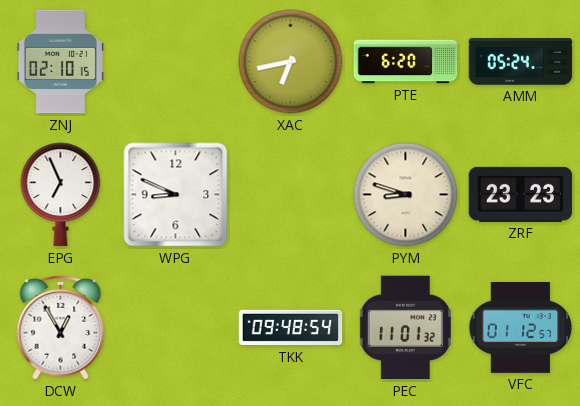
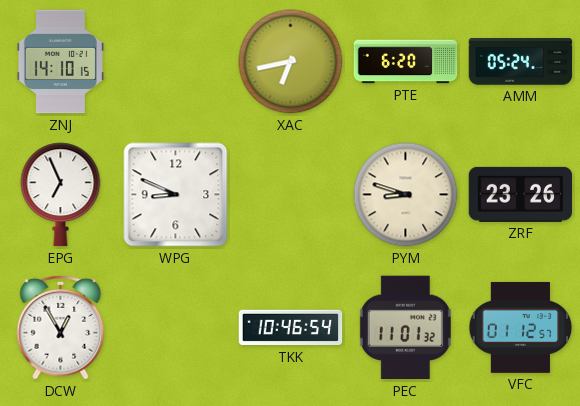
ZNJ: 02:10 -> 14:10 (60, 62)
ZRF: 23:23 -> 23:26 (521, 194)
TKK: 09:48 -> 10:46 (291, 328)
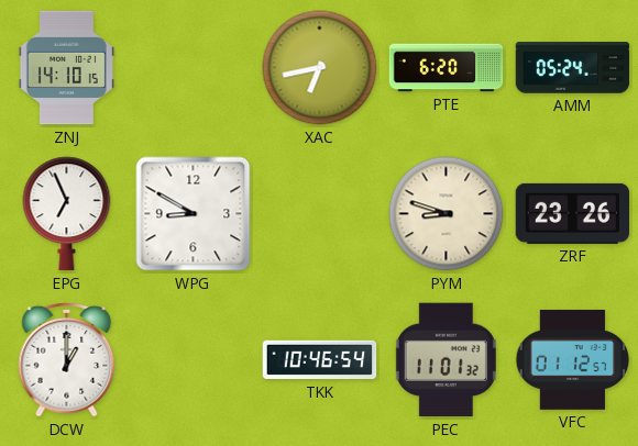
WPG: 8:49 -> 8:50 (194, 214)
DCW: 12:55 -> 1:00 (67, 359)
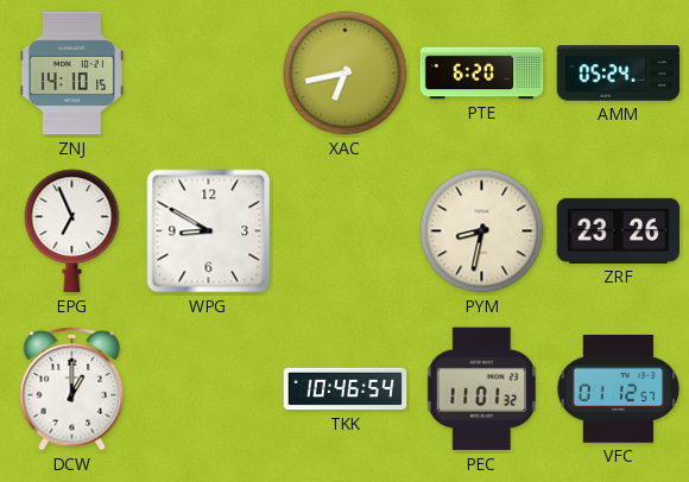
PYM: 8:48 -> 8:32 (482, 232)
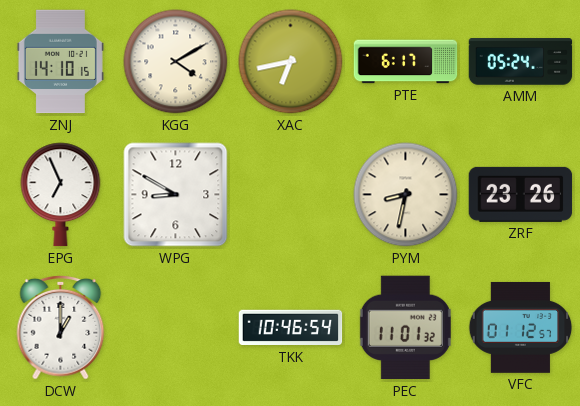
KGG: none -> 4:10 (176, 62)
PTE: 6:20 -> 6:17 (406, 62)
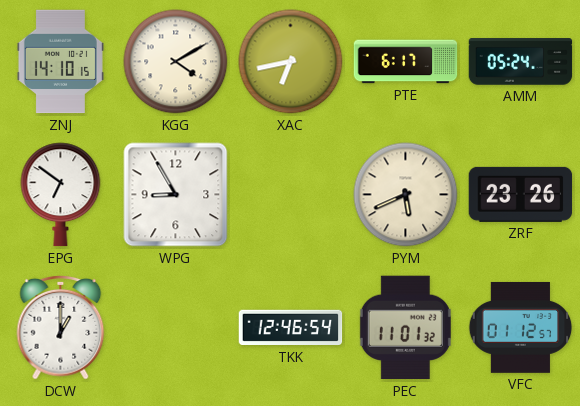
EPG: 6:56 -> 6:51 (61, 195)
WPG: 8:50 -> 8:55 (176, 195)
PYM: 8:32 -> 5:41 (406, 195)
TKK: 10:46 -> 12:46 (291, 328)
